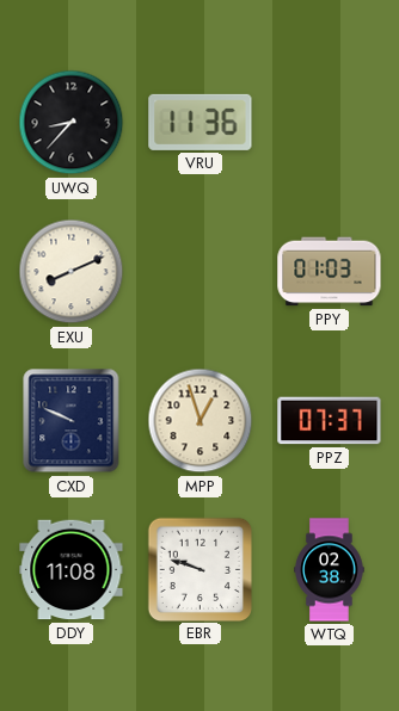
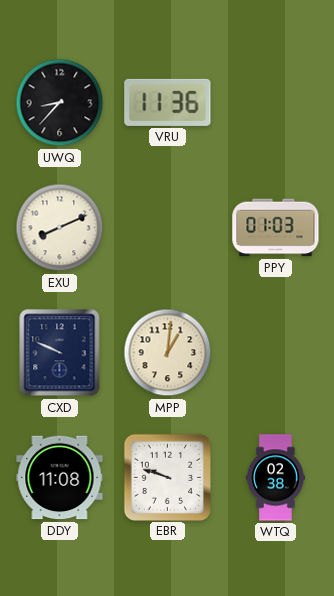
MPP: 12:57 -> 1:01 (168, 353)
PPZ: 07:37 -> none (330, 421)
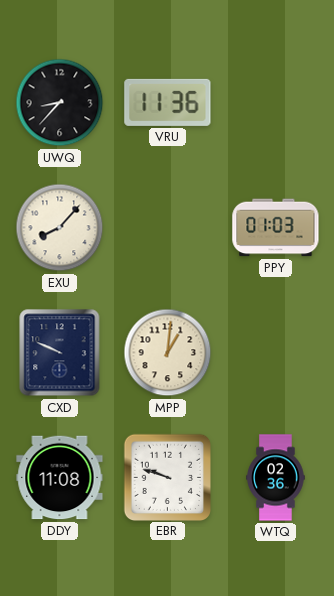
EXU: 8:11 -> 8:07 (60, 228)
WTQ: 02:38 -> 02:36 (276, 478)
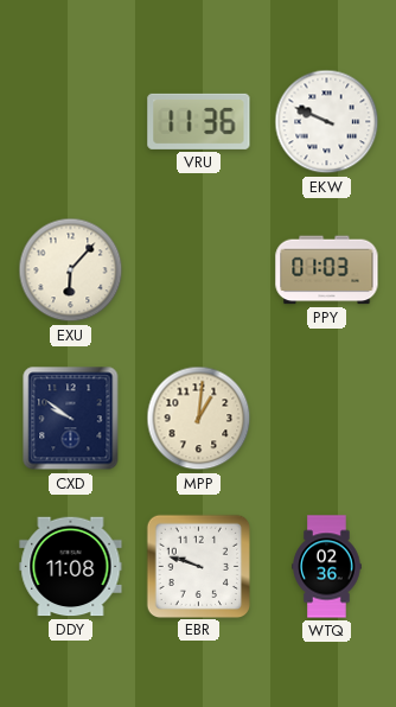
UWQ: 8:37 -> none (60, 103)
EKW: none -> 9:49 (327, 122)
EXU: 8:07 -> 6:07 (71, 270)
CXD: 9:49 -> 9:51 (71, 419)
